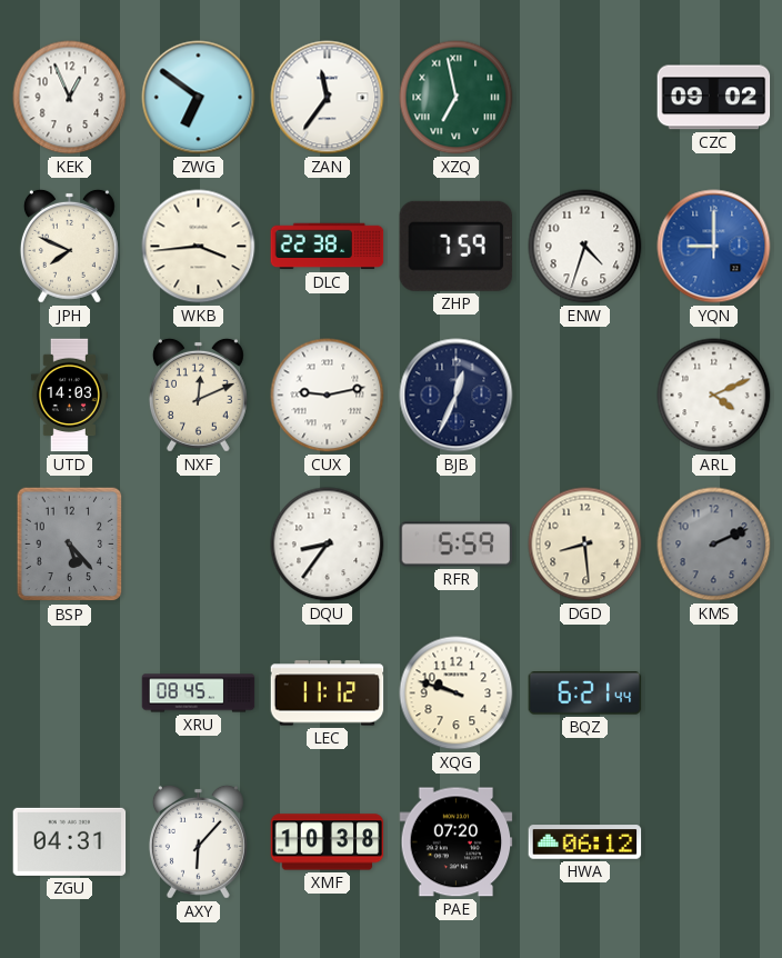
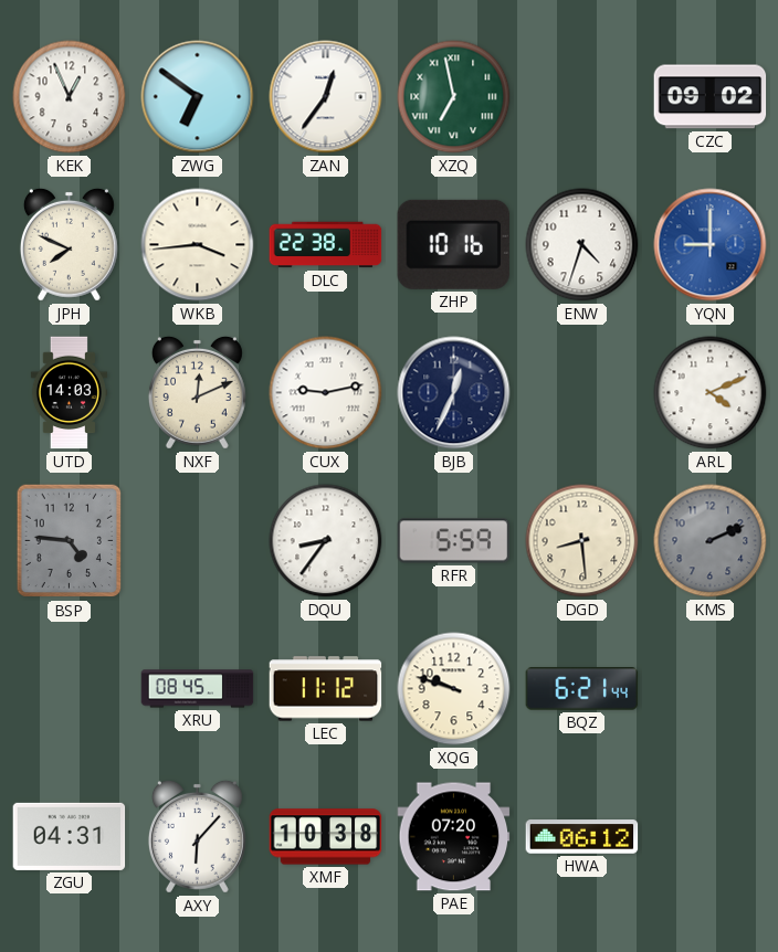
ZAN: 11:36 -> 12:36 (326, 97)
ZHP: 7:59 -> 10:16 (453, 244)
BSP: 5:23 -> 4:46 (70, 541)
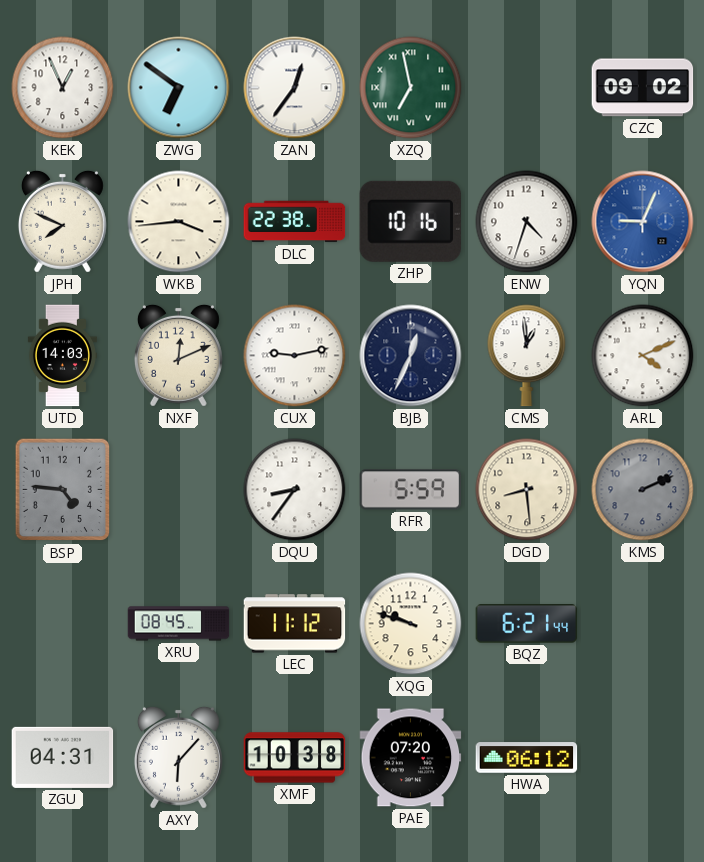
YQN: 9:00 -> 9:04 (643, 222)
CMS: none -> 12:59 (527, 356)
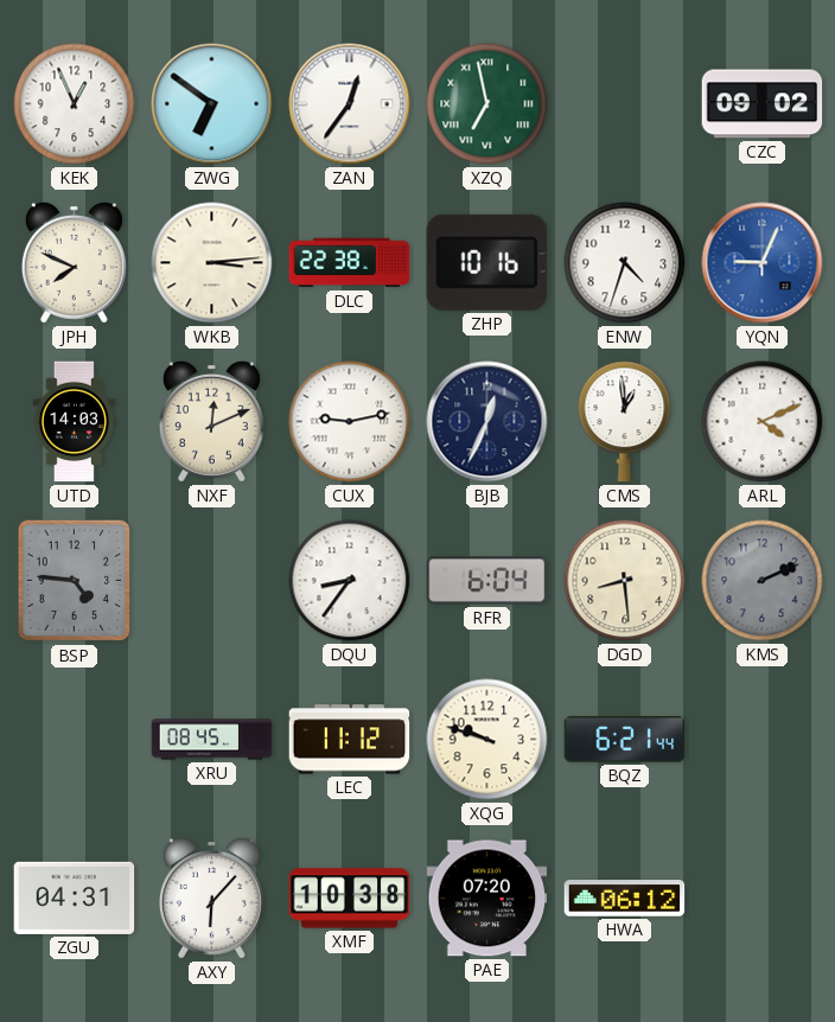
WKB: 3:44 -> 3:14 (212, 263)
RFR: 5:59 -> 6:04 (487, 581)
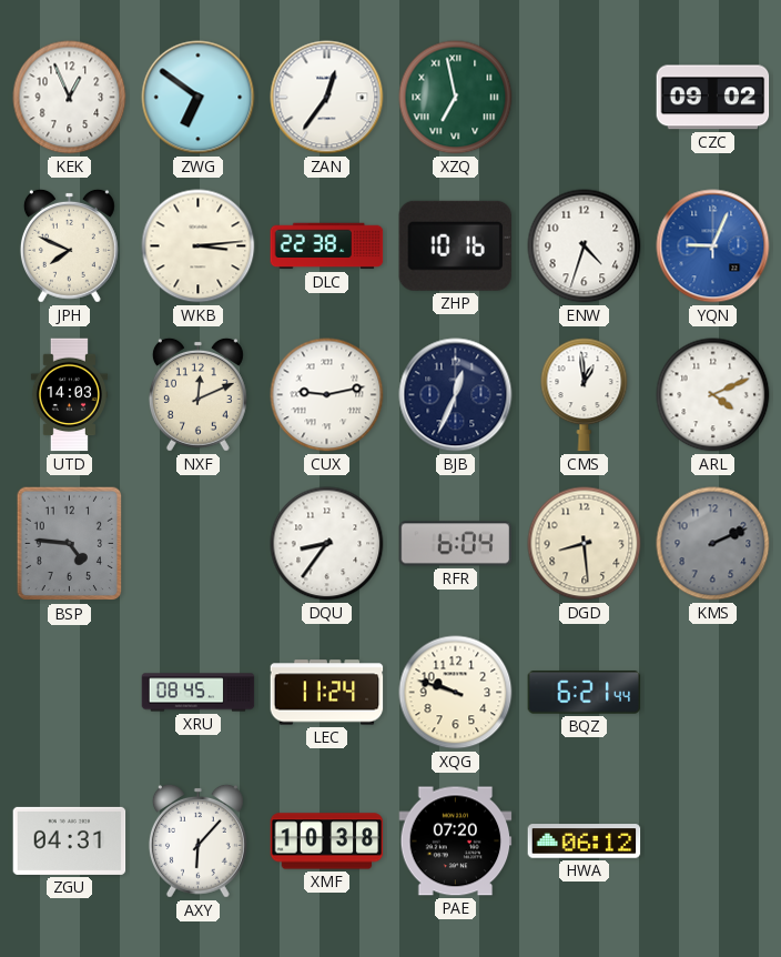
LEC: 11:12 -> 11:24 (327, 693)
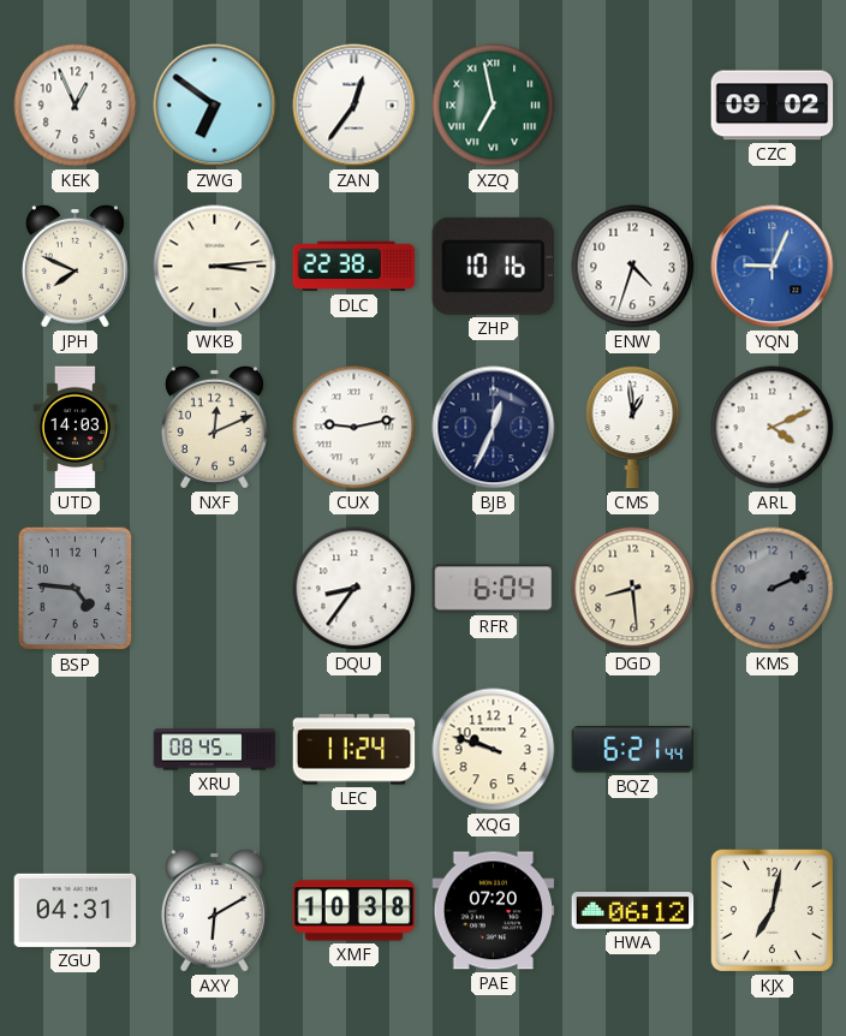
AXY: 6:07 -> 6:10 (214, 910)
KJX: none -> 7:02 (771, 910)
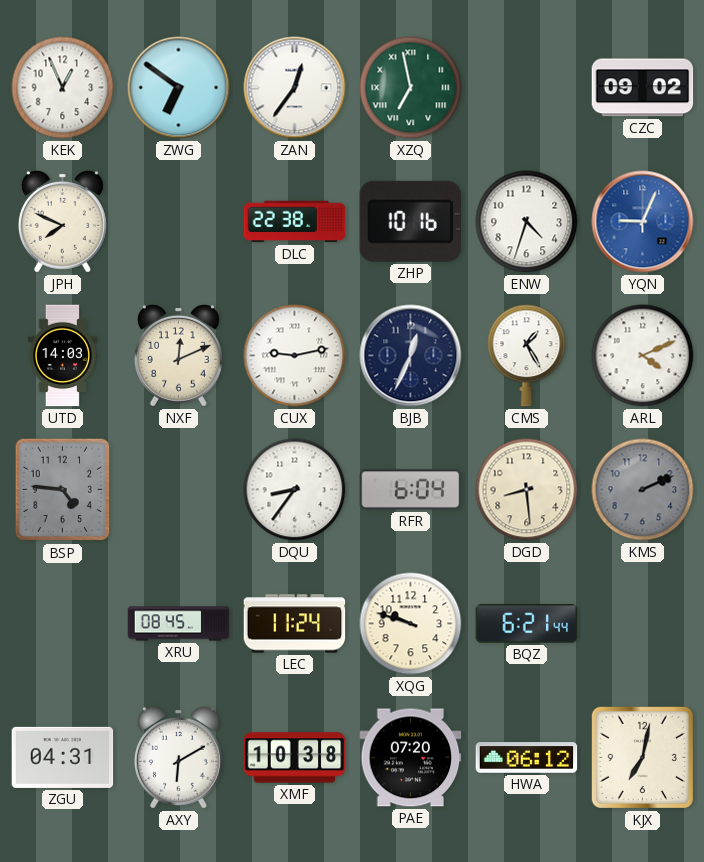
WKB: 3:14 -> none (215, 267)
CMS: 12:59 -> 1:25 (527, 356)
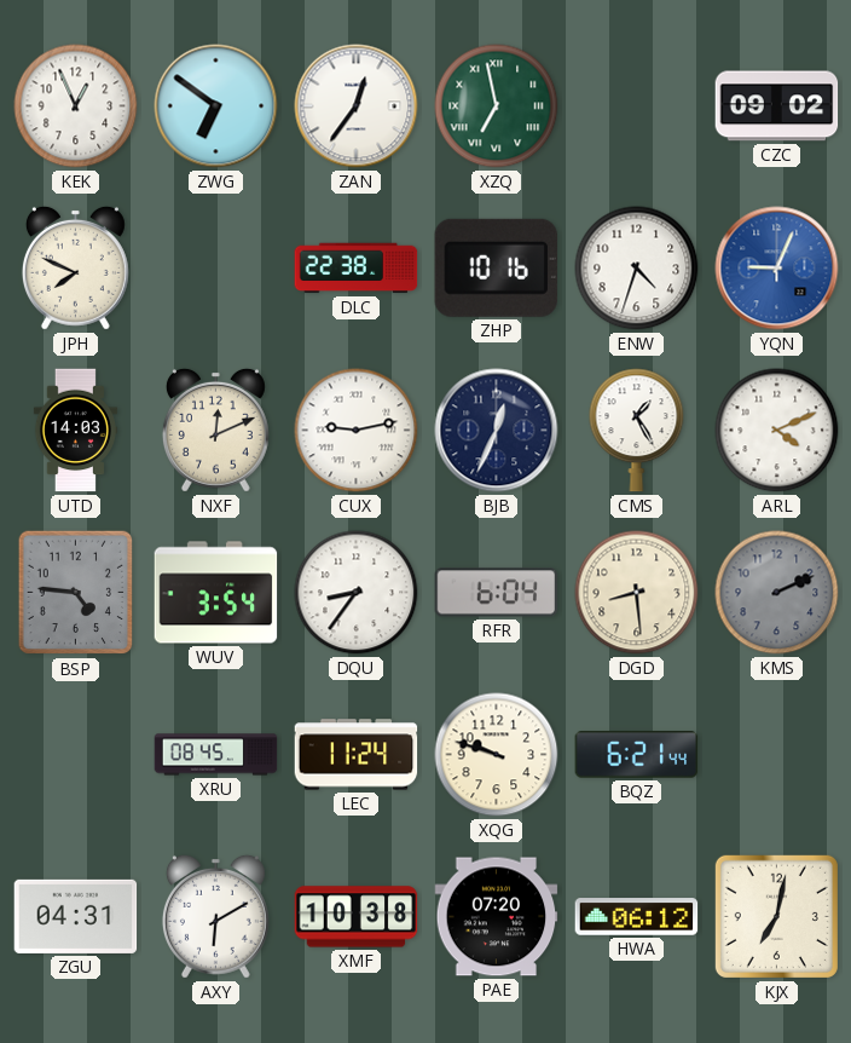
WUV: none -> 3:54 (216, 593)
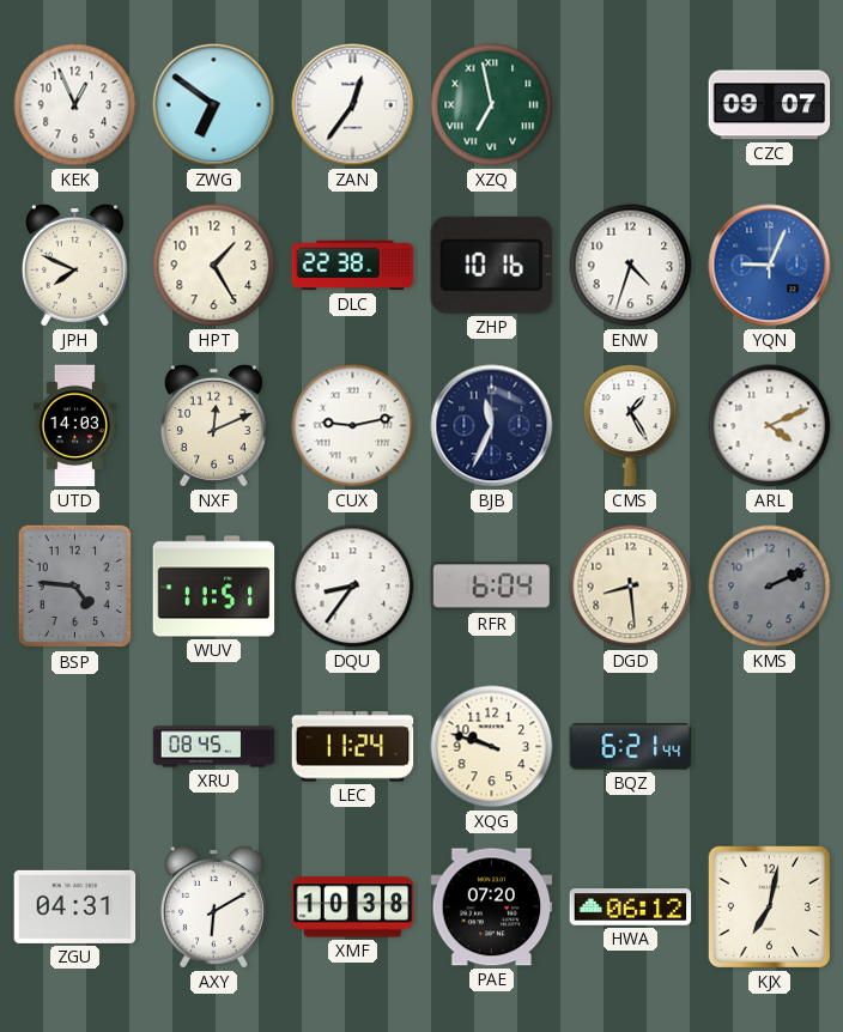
CZC: 09:02 -> 09:07 (770, 105)
HPT: none -> 1:25 (214, 266)
BJB: 12:34 -> 11:34 (492, 426)
WUV: 3:54 -> 11:51 (214, 587)
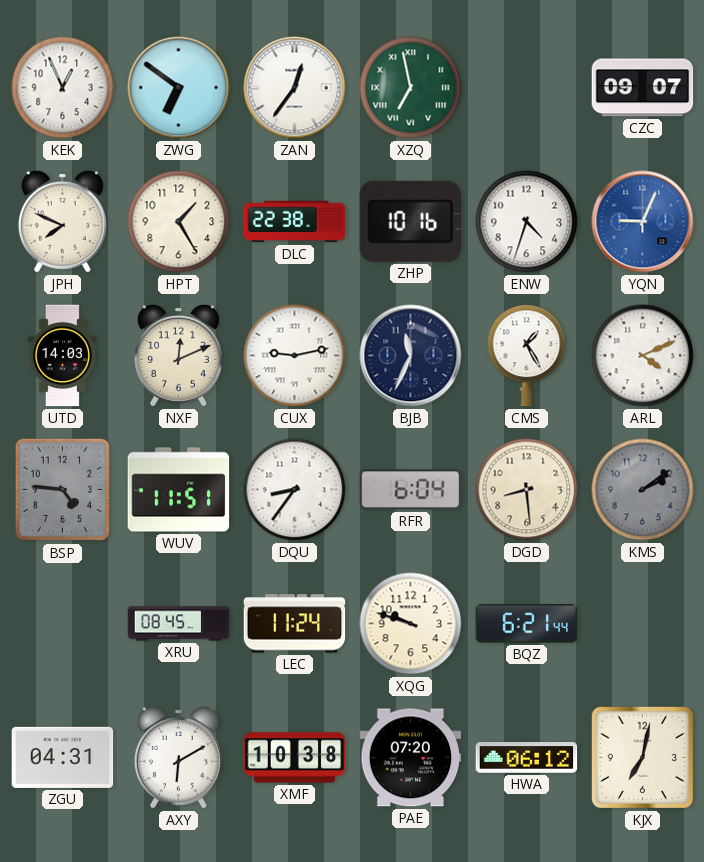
KMS: 2:11 -> 2:09 (643, 490)
